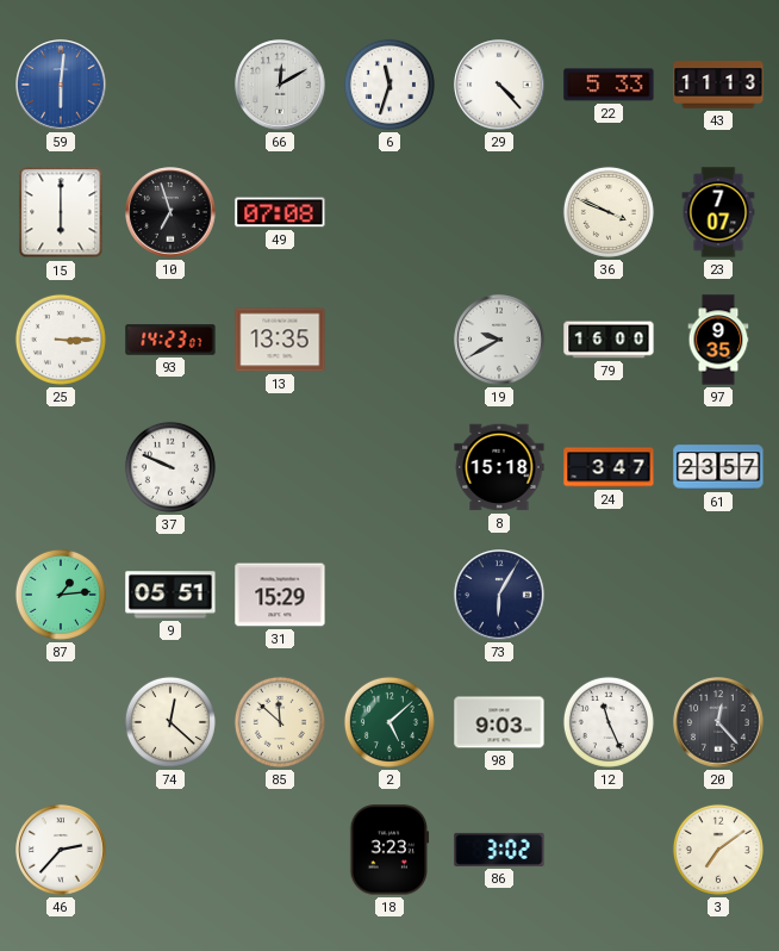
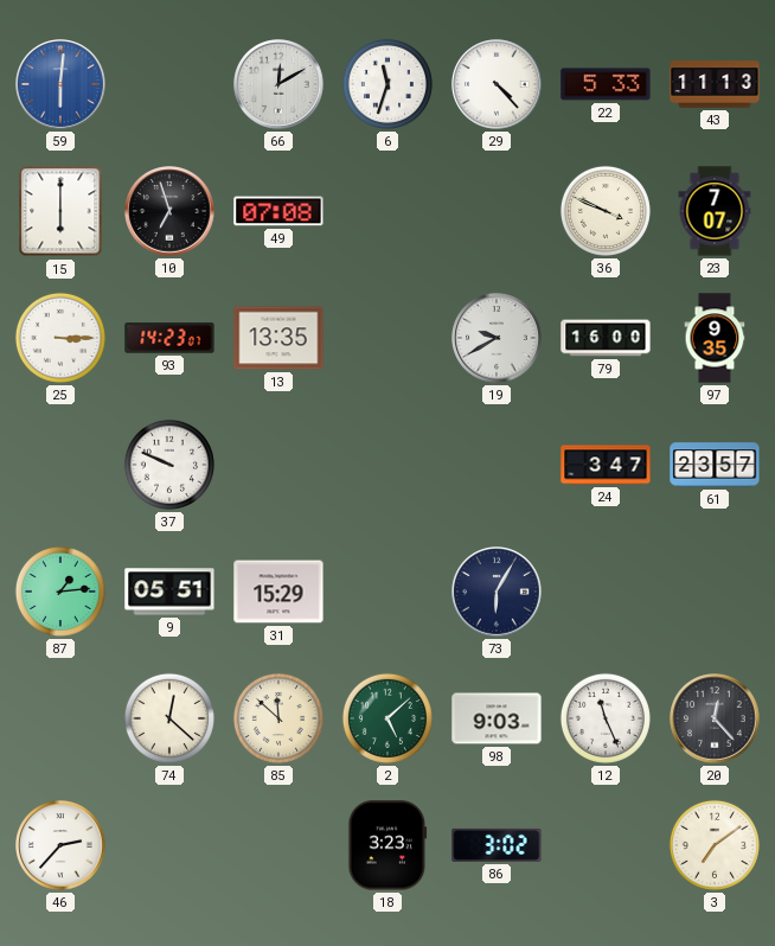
8: 15:18 -> none (499, 467)
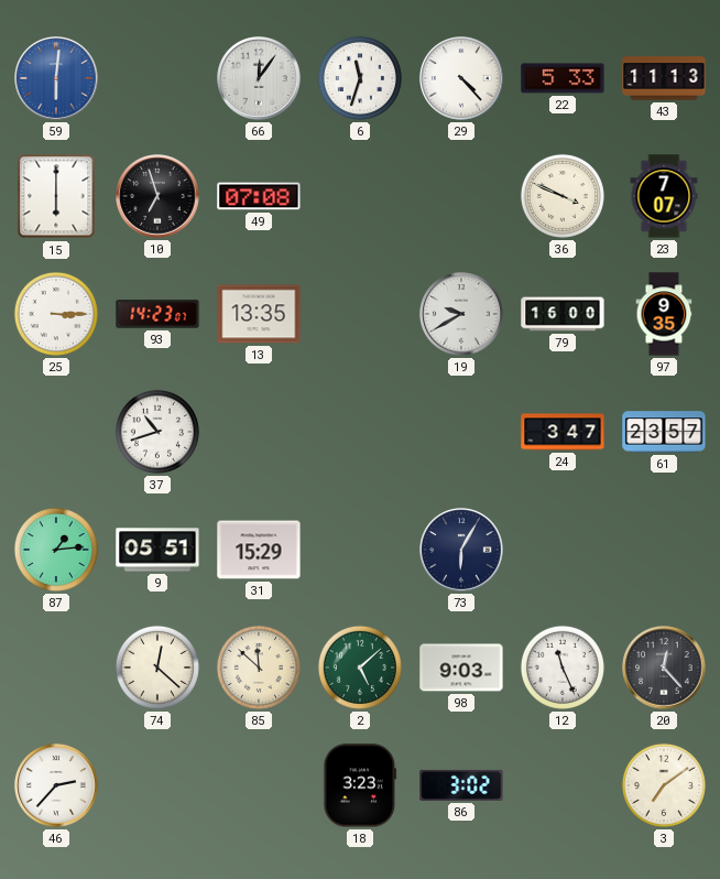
66: 12:10 -> 12:06 (259, 78)
37: 9:49 -> 10:42 (157, 432)
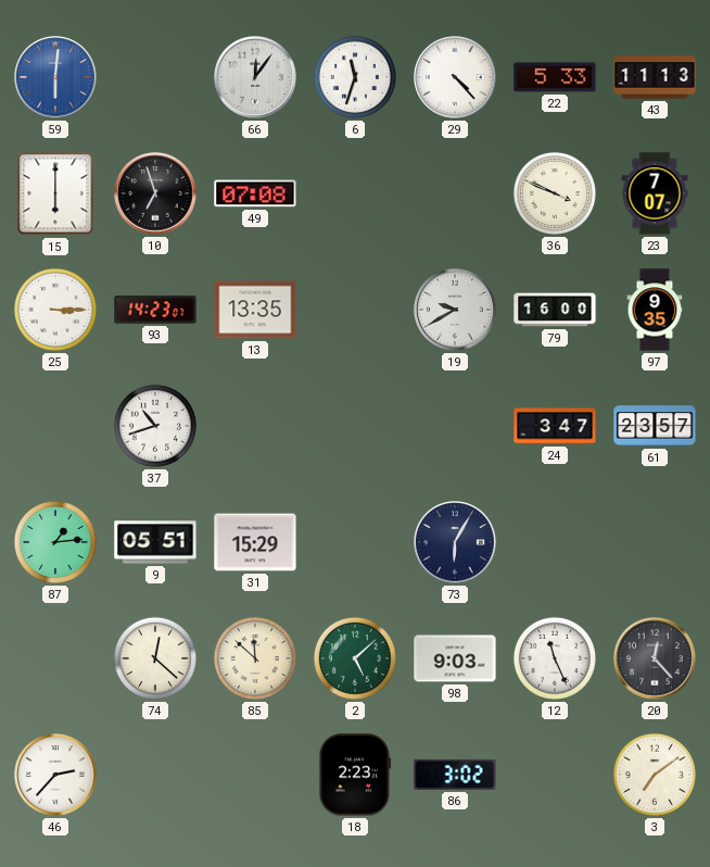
18: 3:23 -> 2:23 (355, 775)
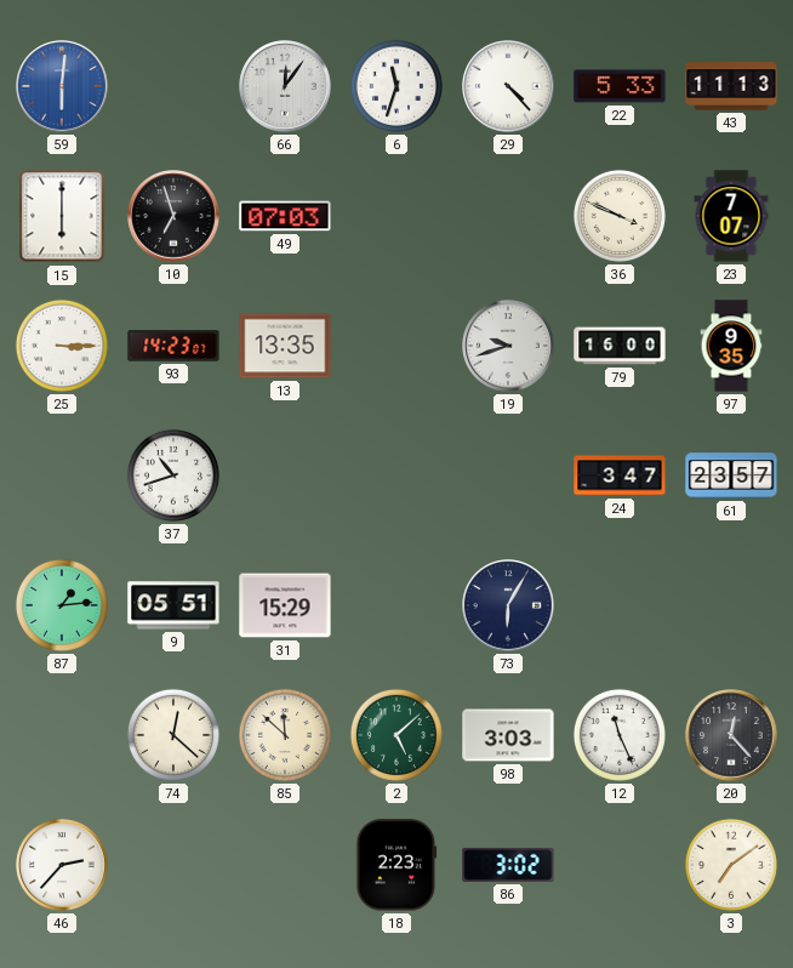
49: 07:08 -> 07:03 (285, 216)
19: 9:40 -> 9:42 (508, 346)
98: 9:03 -> 3:03 (508, 735)
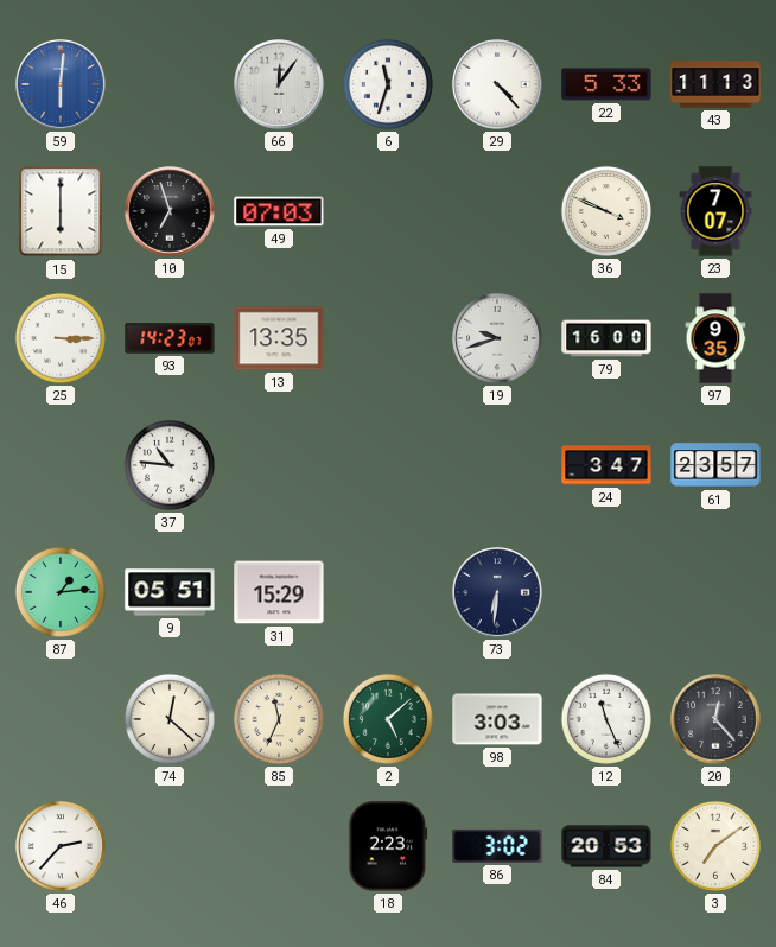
37: 10:42 -> 10:46 (170, 465)
73: 6:05 -> 6:31 (497, 592)
85: 11:52 -> 11:34 (279, 719)
84: none -> 20:53 (606, 846)
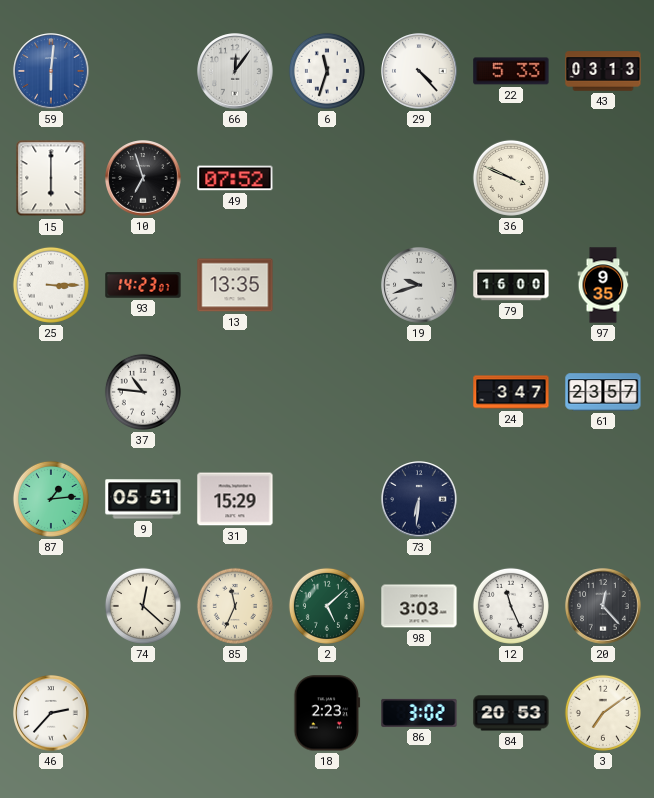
43: 11:13 -> 03:13 (603, 71)
49: 07:03 -> 07:52 (235, 178)
23: 7:07 -> none (715, 211)
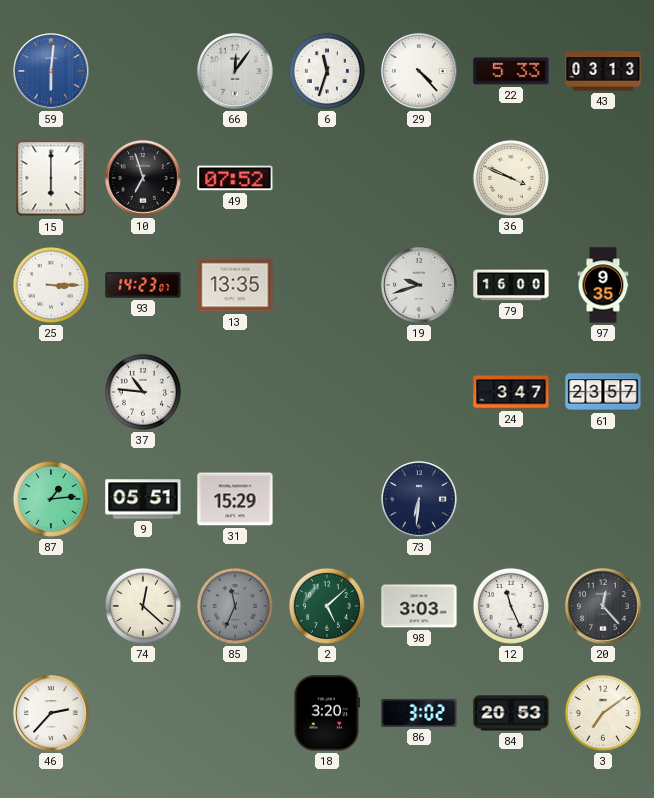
85 dial: cream -> grey (235, 606)
18: 2:23 -> 3:20 (327, 713)
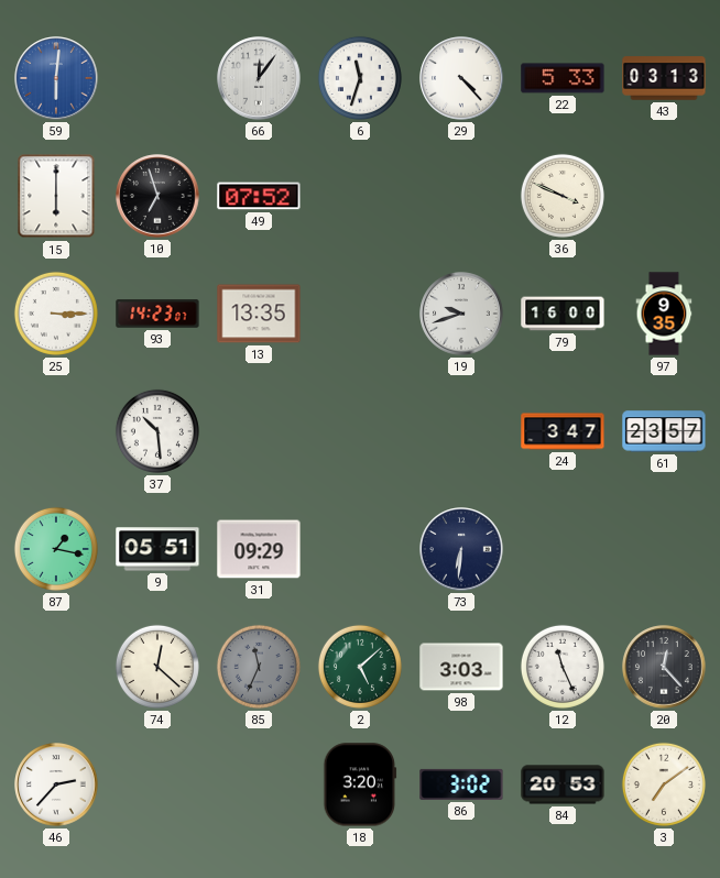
37: 10:46 -> 10:29 (157, 431)
87: 1:14 -> 1:17 (56, 549)
31: 15:29 -> 09:29 (259, 549)
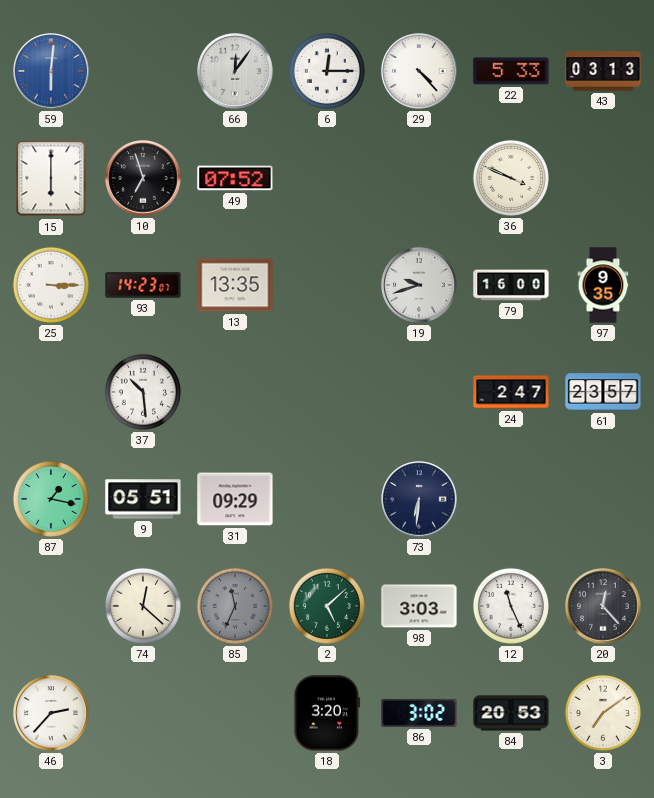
6: 11:33 -> 12:15 (327, 71)
24: 3:47 -> 2:47 (511, 392)
